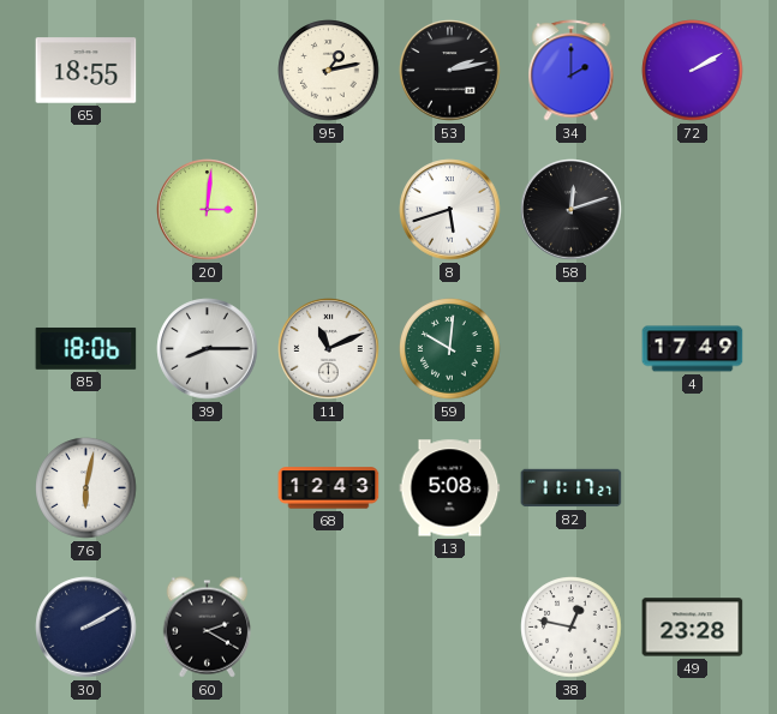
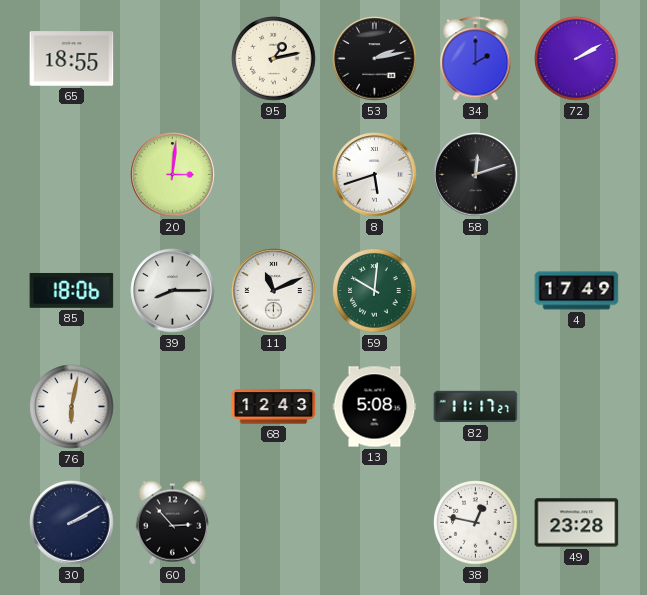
60: 2:20 -> 2:53 (173, 523)
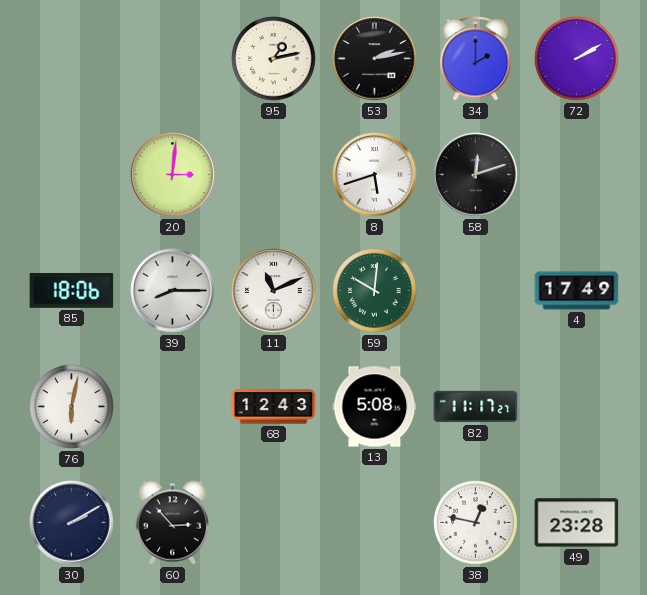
65: 18:55 -> none (72, 59)
